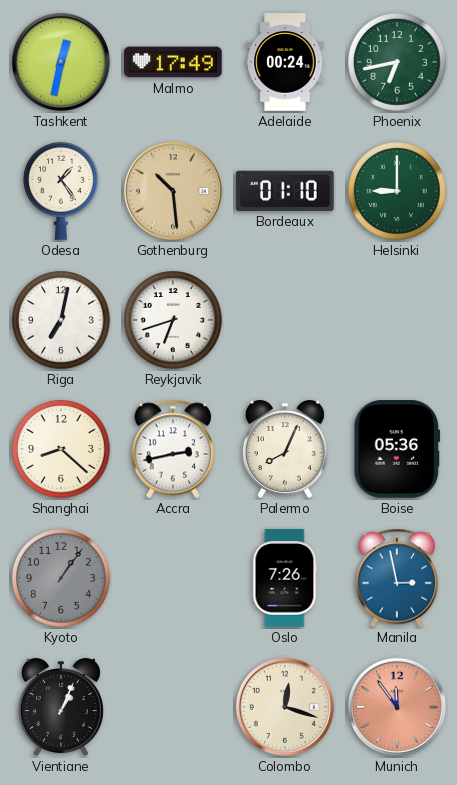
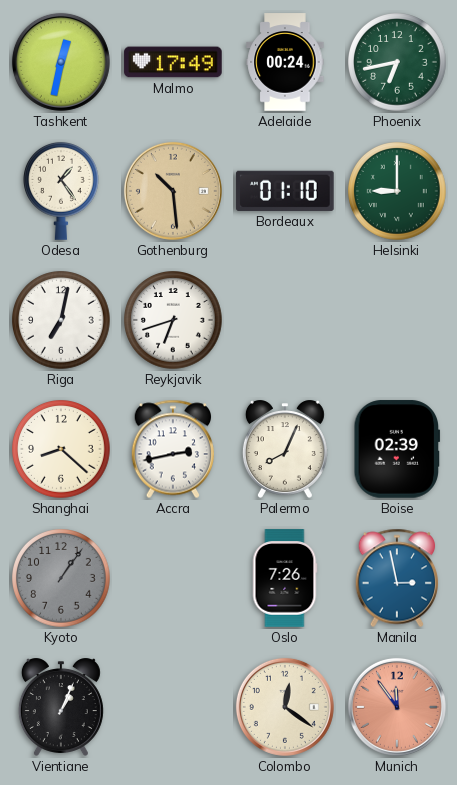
Boise: 05:36 -> 02:39 (397, 449)
Colombo: 12:18 -> 12:21 (285, 707)
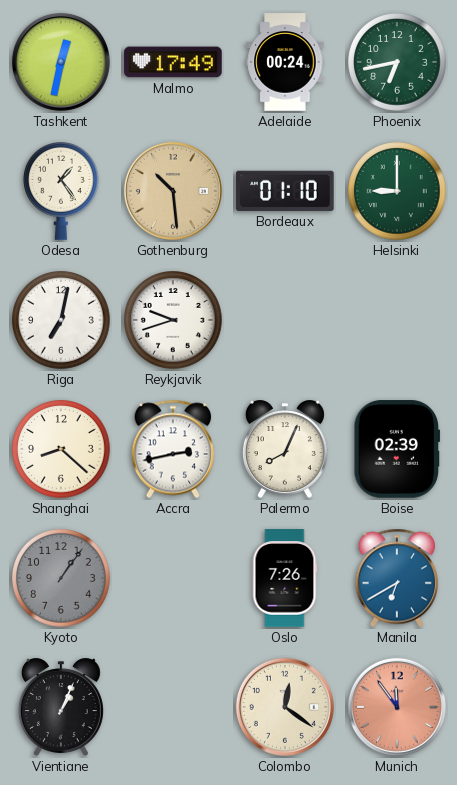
Reykjavik: 6:42 -> 9:42 (173, 320)
Manila: 2:58 -> 6:40 (396, 578)
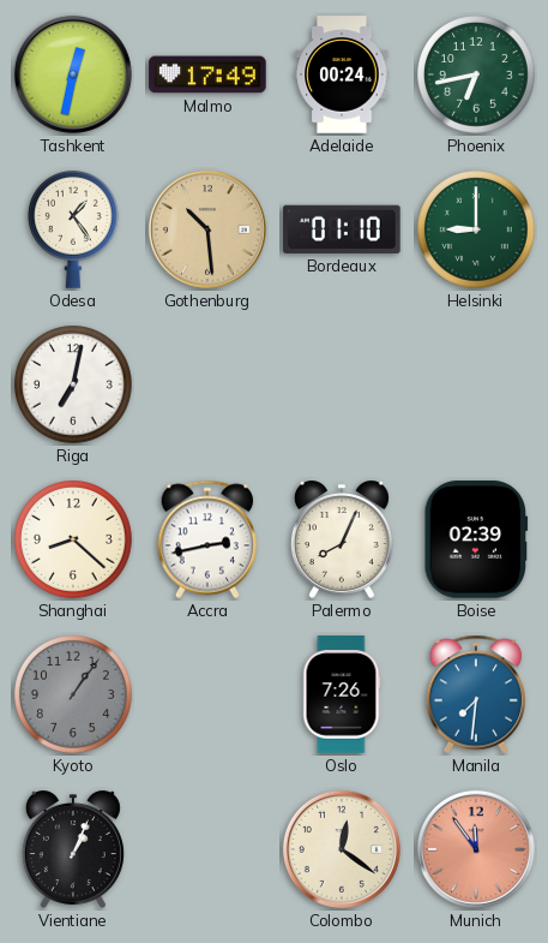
Reykjavik: 9:42 -> none (173, 320)
Manila: 6:40 -> 7:31 (475, 694)
